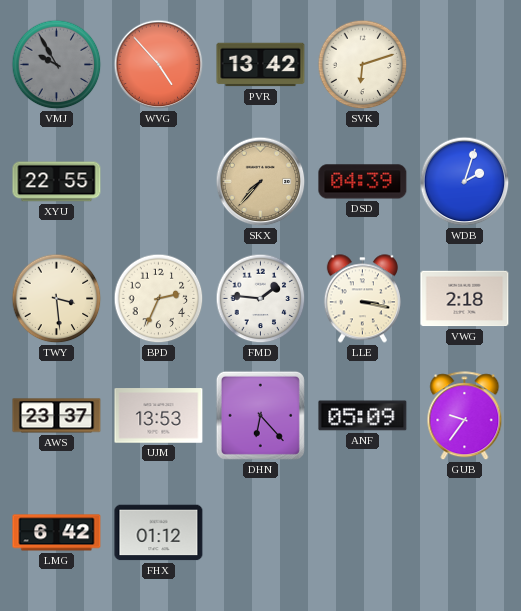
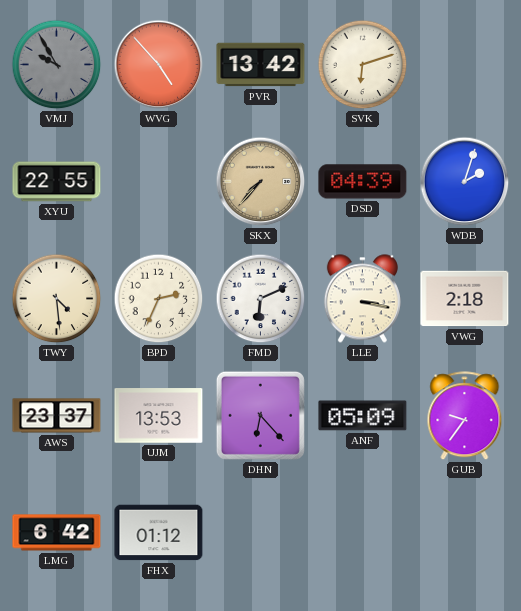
TWY: 3:29 -> 4:29 (57, 299)
FMD: 1:46 -> 6:11 (261, 299)
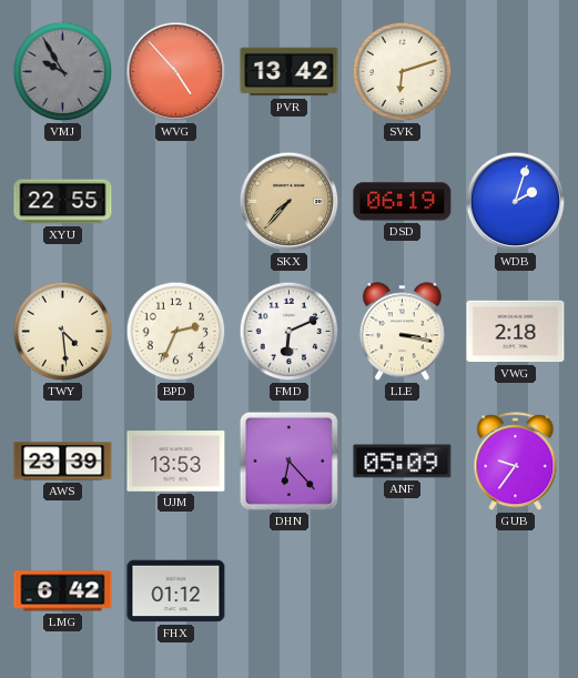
DSD: 04:39 -> 06:19 (403, 202)
AWS: 23:37 -> 23:39 (63, 462)
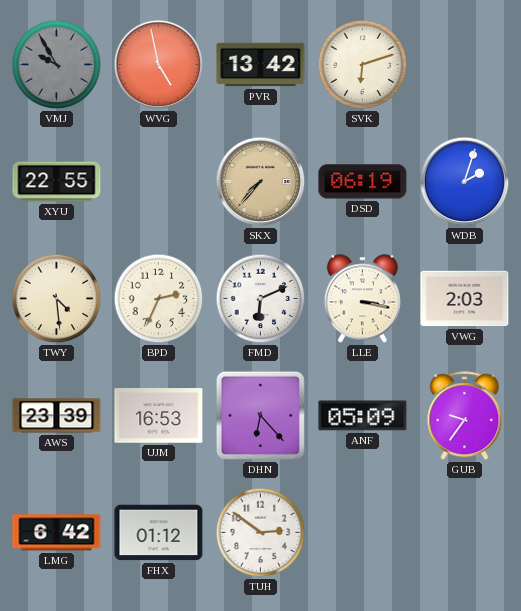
WVG: 4:53 -> 4:58 (159, 65)
VWG: 2:18 -> 2:03 (465, 299)
UJM: 13:53 -> 16:53 (159, 416)
TUH: none -> 2:51 (261, 533)
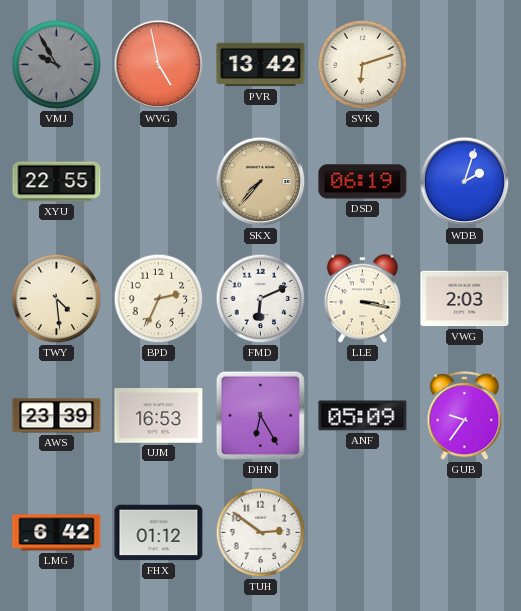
DHN: 6:23 -> 6:25 (260, 415)
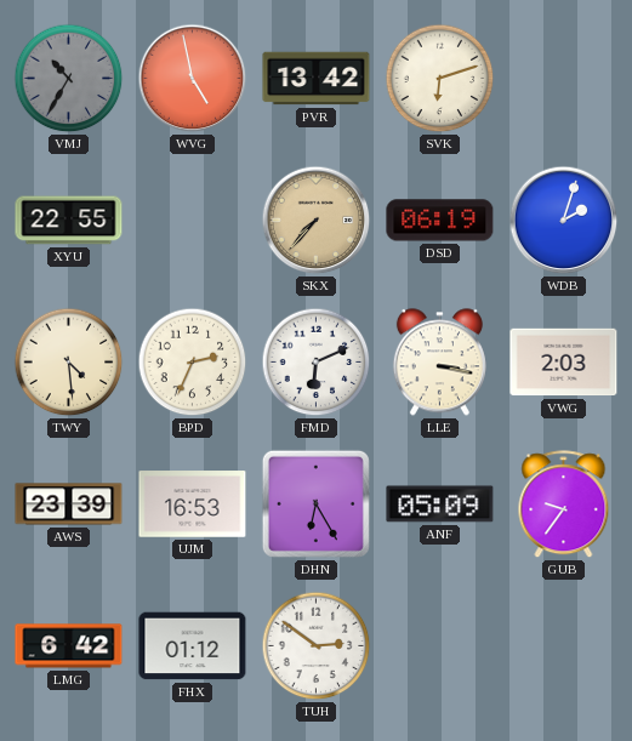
VMJ: 9:55 -> 10:35 (69, 79)
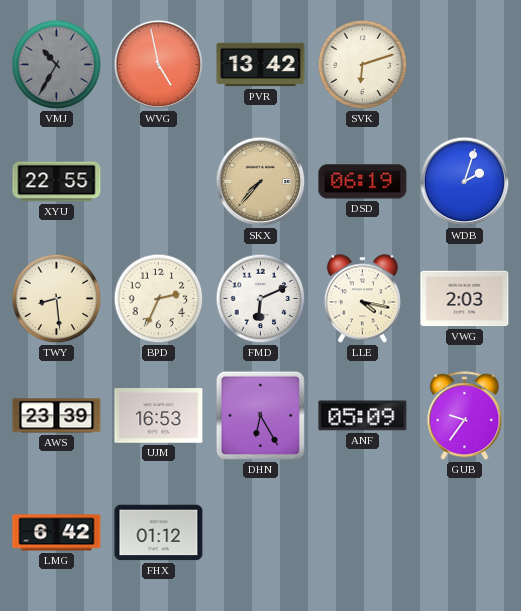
TWY: 4:29 -> 8:29 (57, 299)
LLE: 3:17 -> 4:17 (362, 299)
TUH: 2:51 -> none (317, 646)
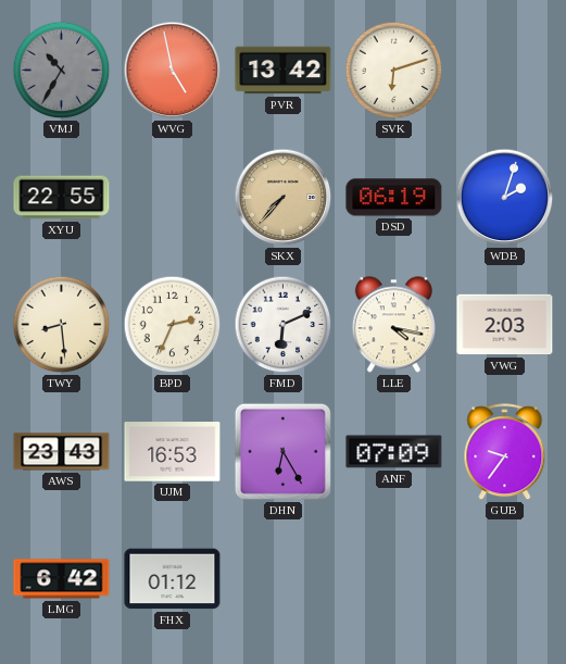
AWS: 23:39 -> 23:43 (62, 452)
ANF: 05:09 -> 07:09 (394, 452)
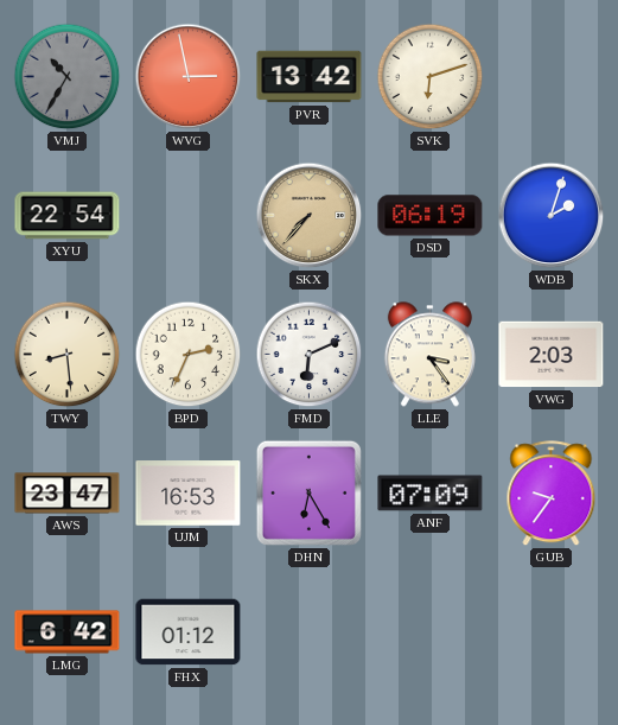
WVG: 4:58 -> 2:58 (189, 77)
XYU: 22:55 -> 22:54 (68, 216)
LLE: 4:17 -> 3:24 (429, 355)
AWS: 23:43 -> 23:47 (68, 494)
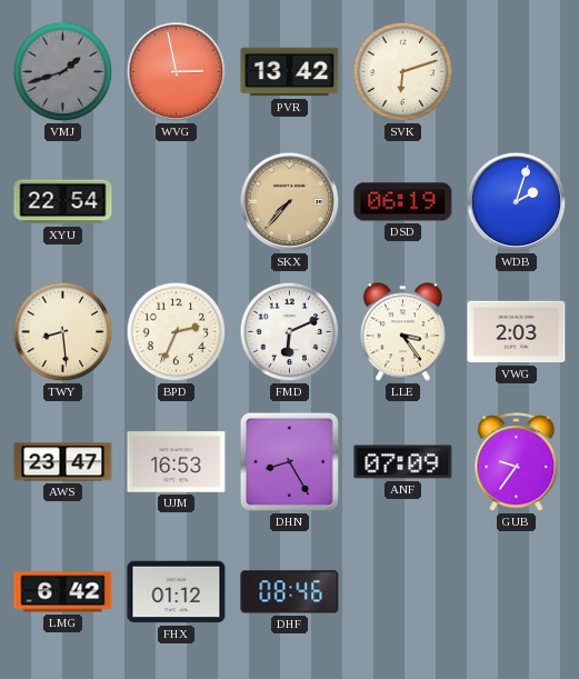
VMJ: 10:35 -> 1:42 (63, 72)
DHN: 6:25 -> 8:25 (289, 461)
DHF: none -> 08:46 (290, 592)
